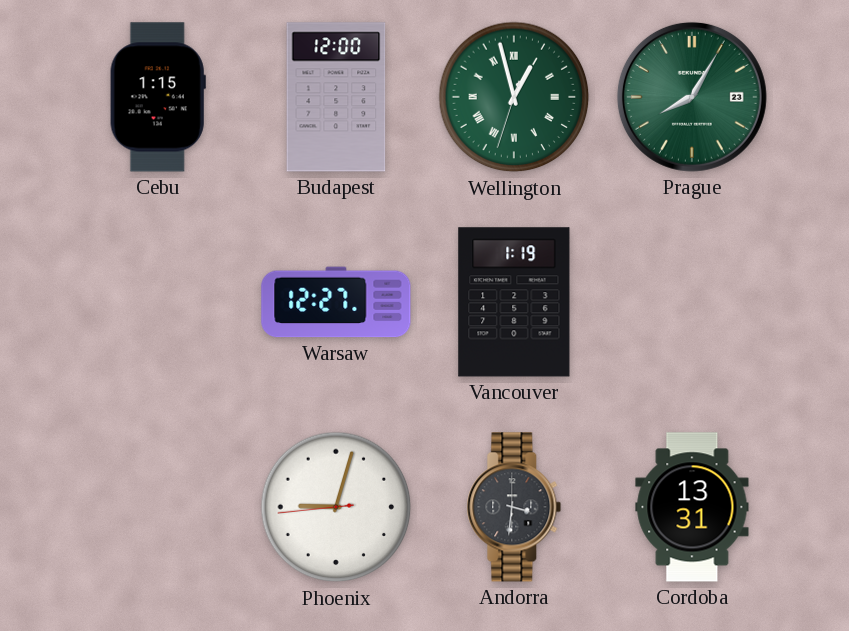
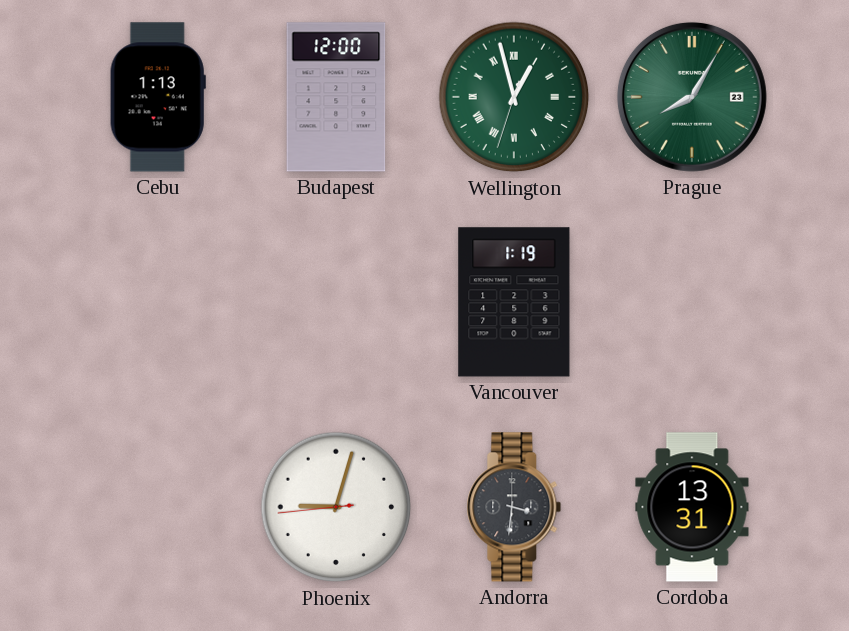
Cebu: 1:15 -> 1:13 (158, 97)
Warsaw: 12:27 -> none (336, 302)
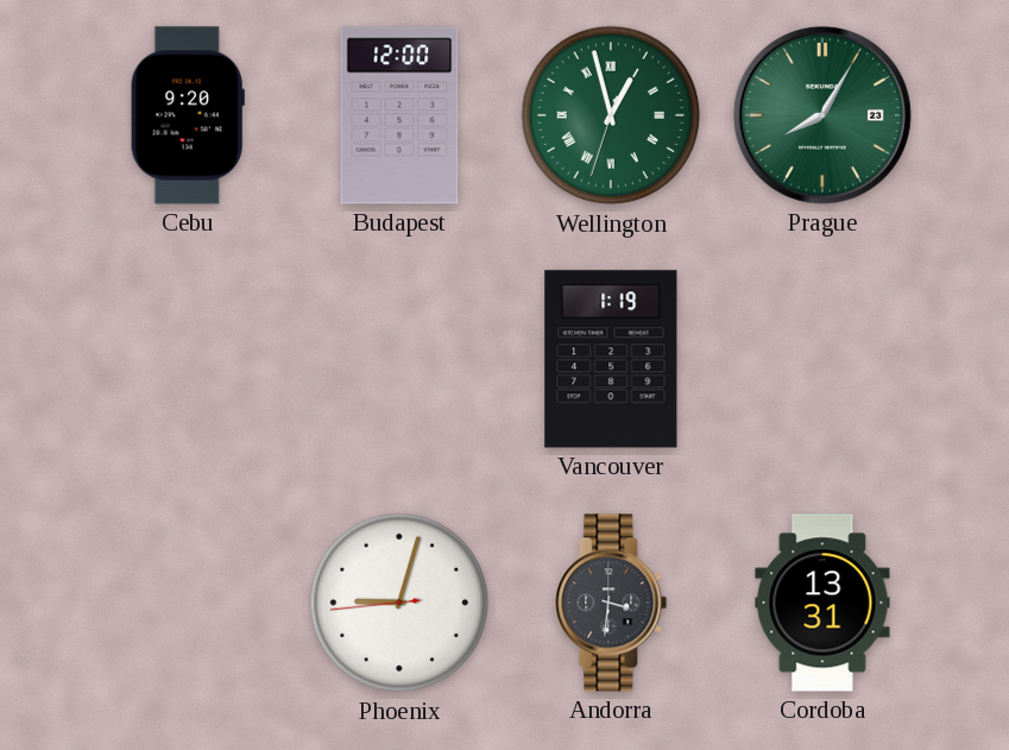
Cebu: 1:13 -> 9:20 (188, 115)
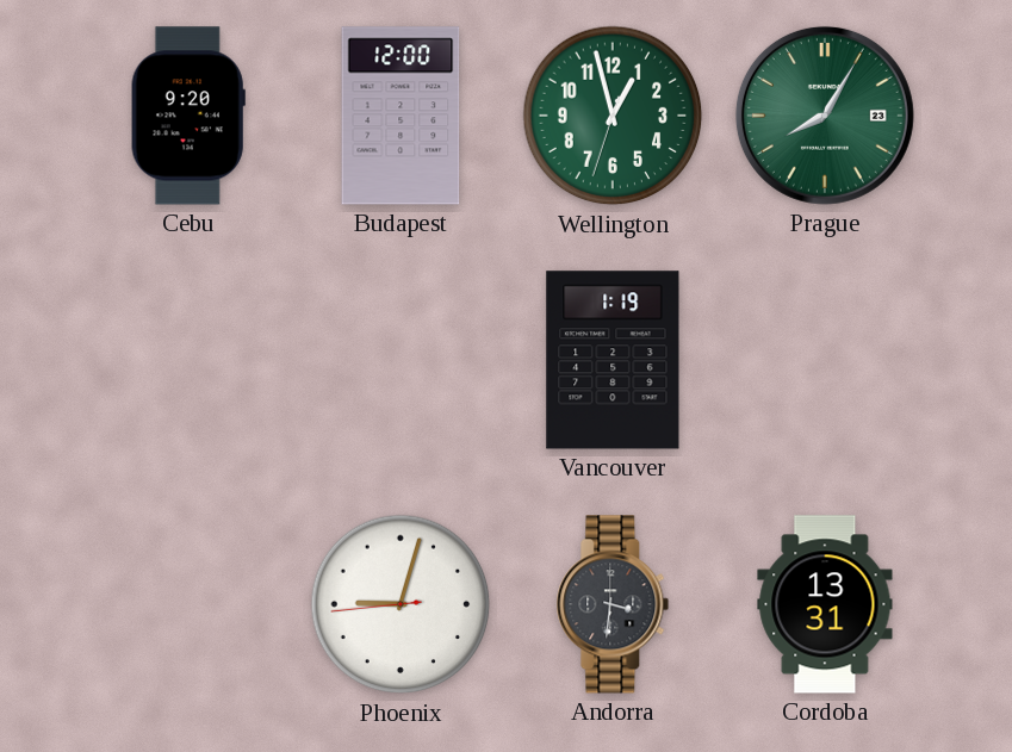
Wellington numerals: Roman -> Arabic (613, 116)
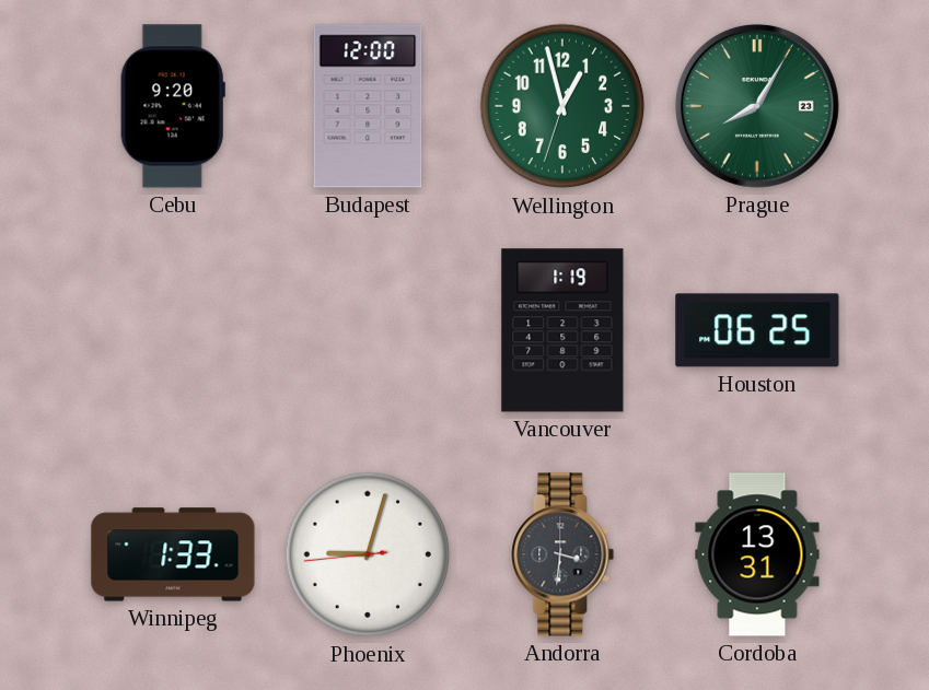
Houston: none -> 06:25 (757, 330)
Winnipeg: none -> 1:33 (173, 554)
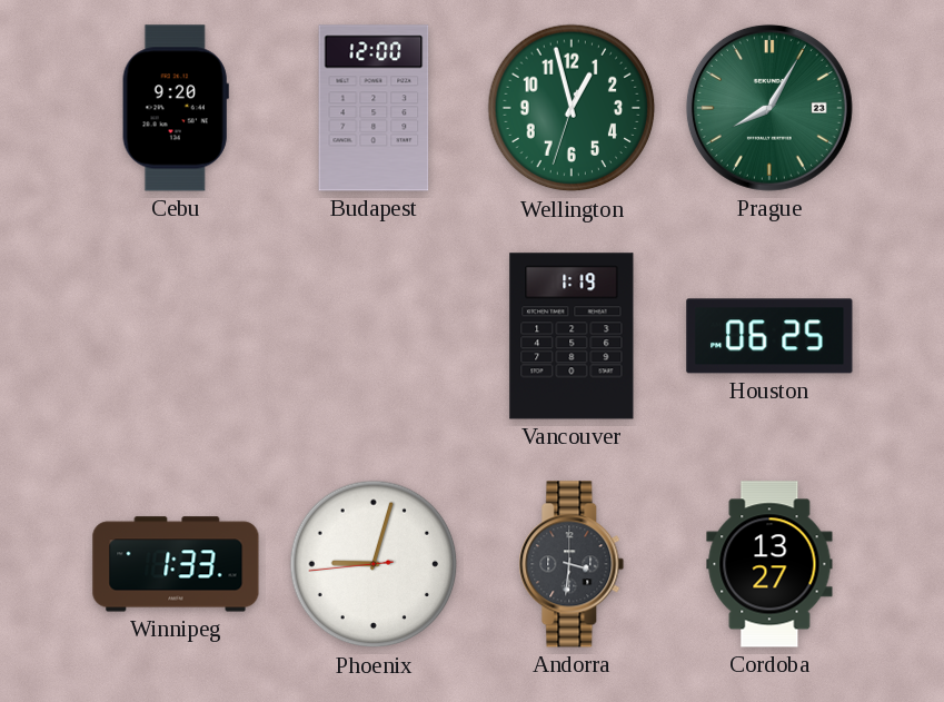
Cordoba: 13:31 -> 13:27 (769, 564)
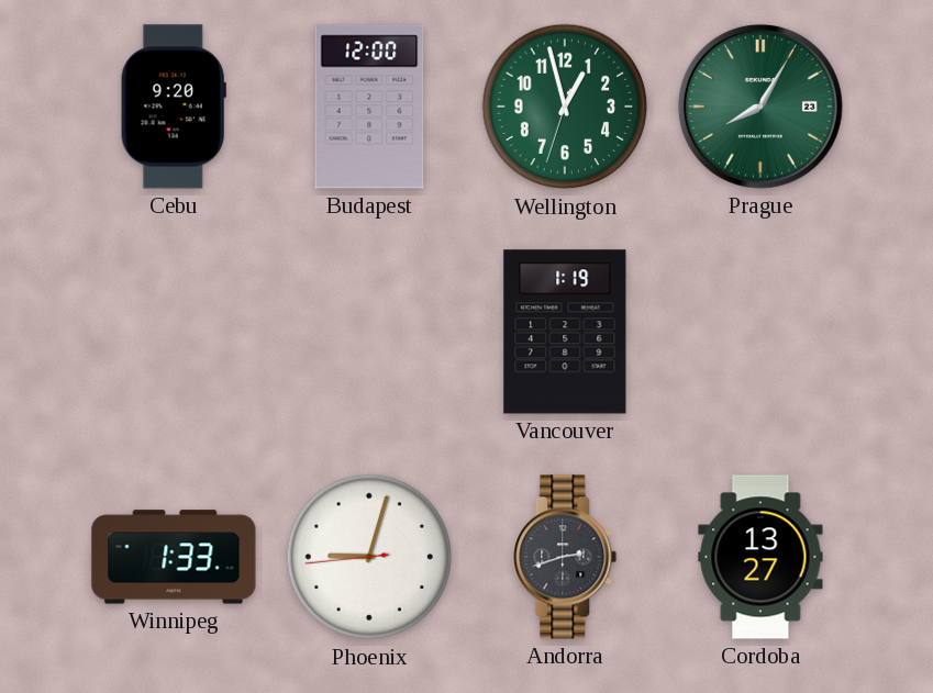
Houston: 06:25 -> none (769, 336)
Andorra: 3:31 -> 2:42 (565, 557)
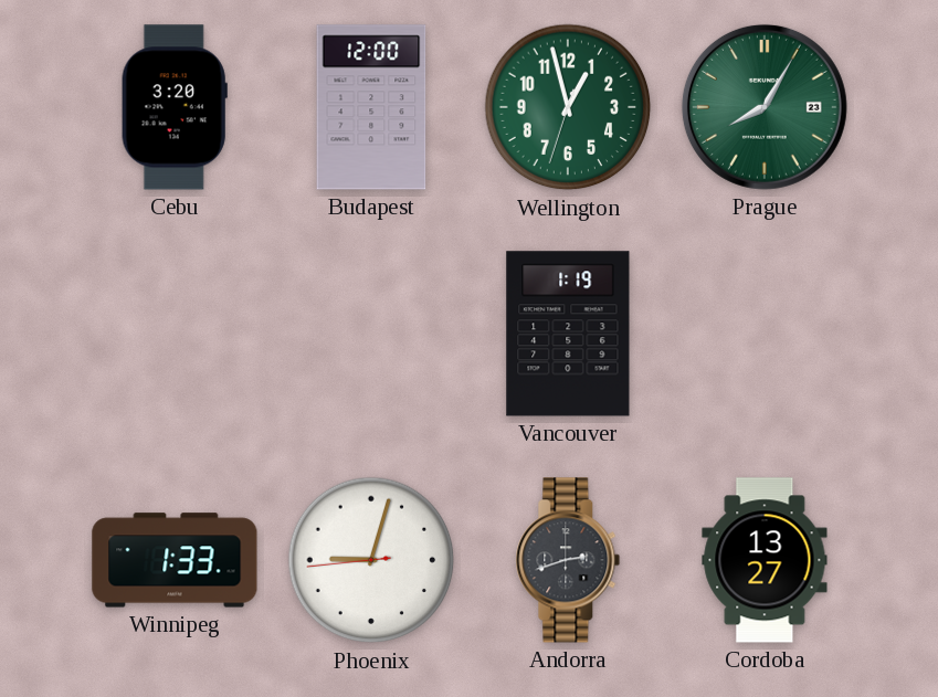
Cebu: 9:20 -> 3:20 (175, 107)
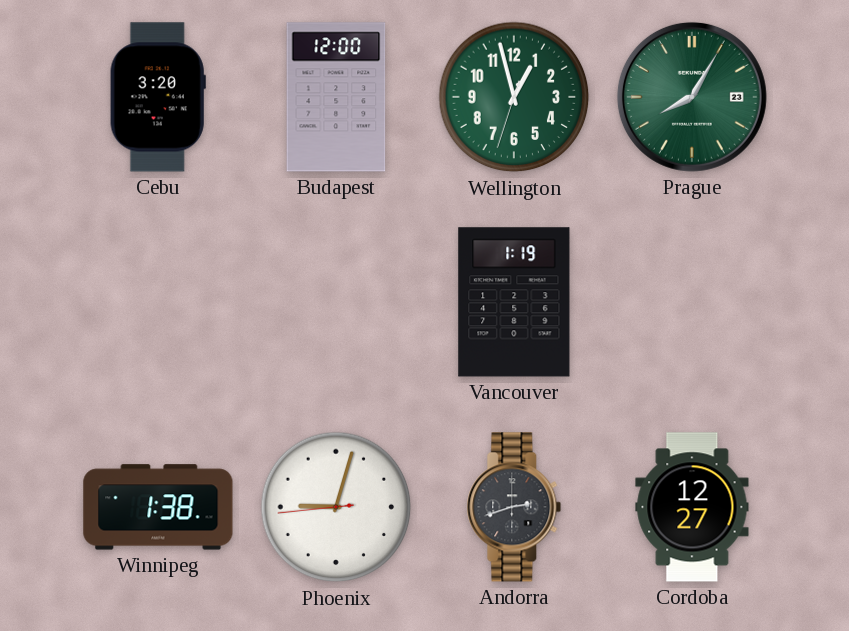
Winnipeg: 1:33 -> 1:38 (158, 507)
Cordoba: 13:27 -> 12:27 (692, 507)
